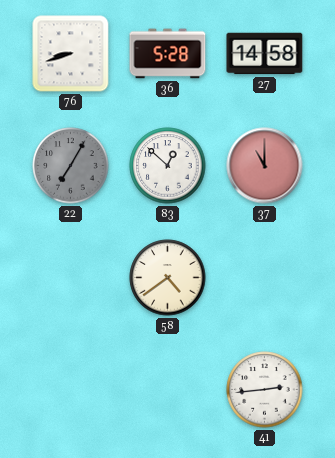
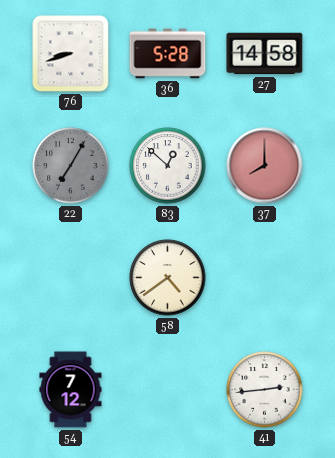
37: 11:00 -> 8:00 (265, 166)
54: none -> 7:12 (71, 390)
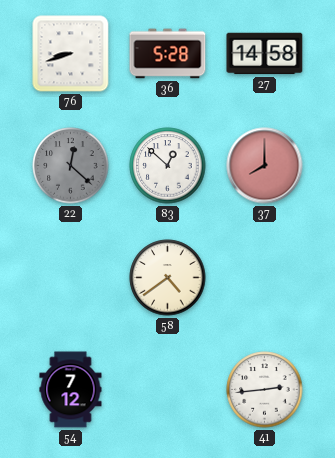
22: 7:05 -> 12:22 (71, 166)
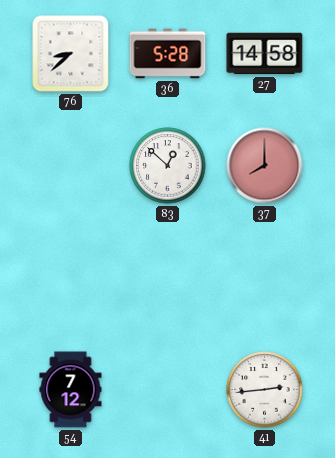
76: 8:42 -> 8:38 (71, 54)
22: 12:22 -> none (71, 166)
58: 4:39 -> none (168, 278)
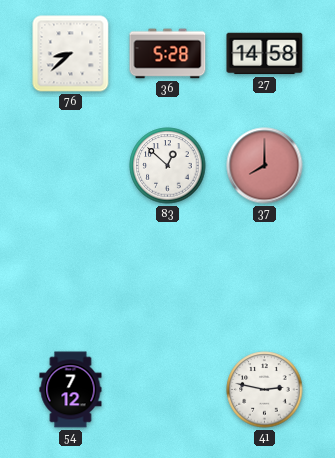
41: 2:44 -> 2:47 (265, 390)
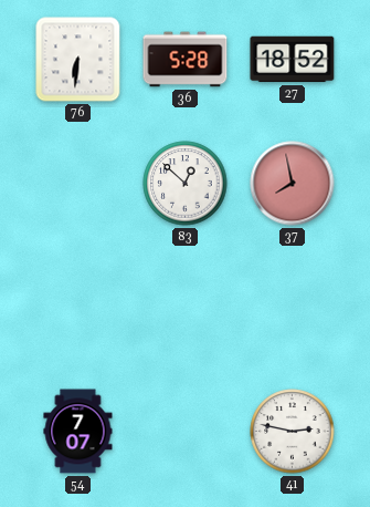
76: 8:38 -> 6:31 (78, 60)
27: 14:58 -> 18:52 (293, 60)
37: 8:00 -> 7:58 (293, 184)
54: 7:12 -> 7:07 (78, 432)
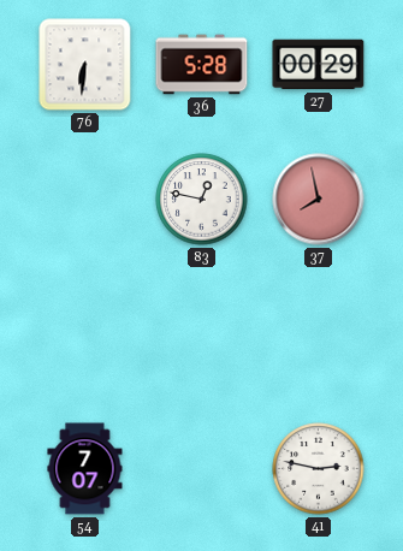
27: 18:52 -> 00:29 (319, 65)
83: 12:52 -> 12:47 (202, 200)
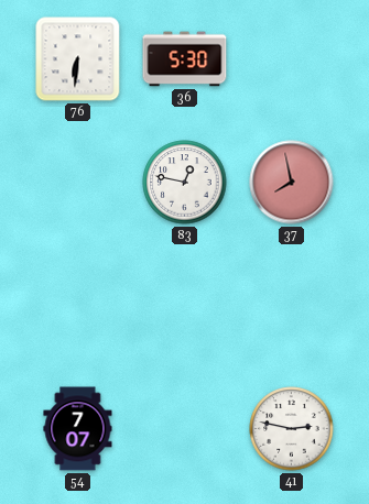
36: 5:28 -> 5:30 (185, 59)
27: 00:29 -> none (319, 65)
